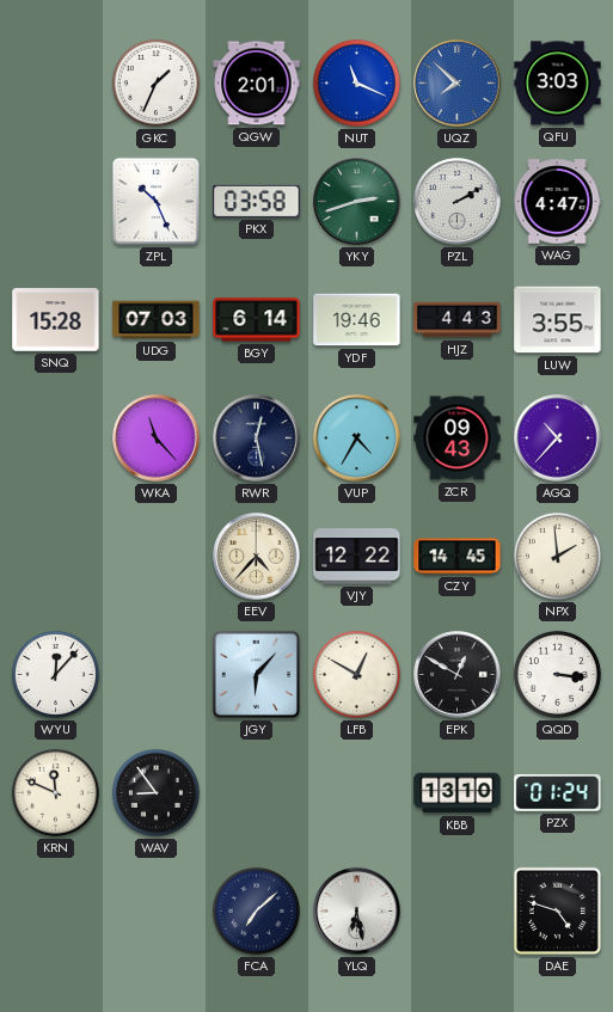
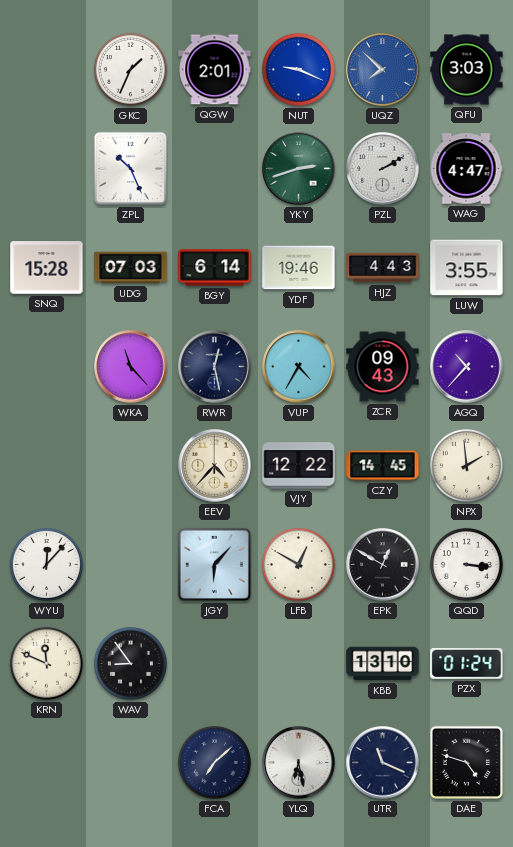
NUT: 11:19 -> 9:19 (298, 69)
PKX: 03:58 -> none (257, 201)
UTR: none -> 11:19 (383, 763)
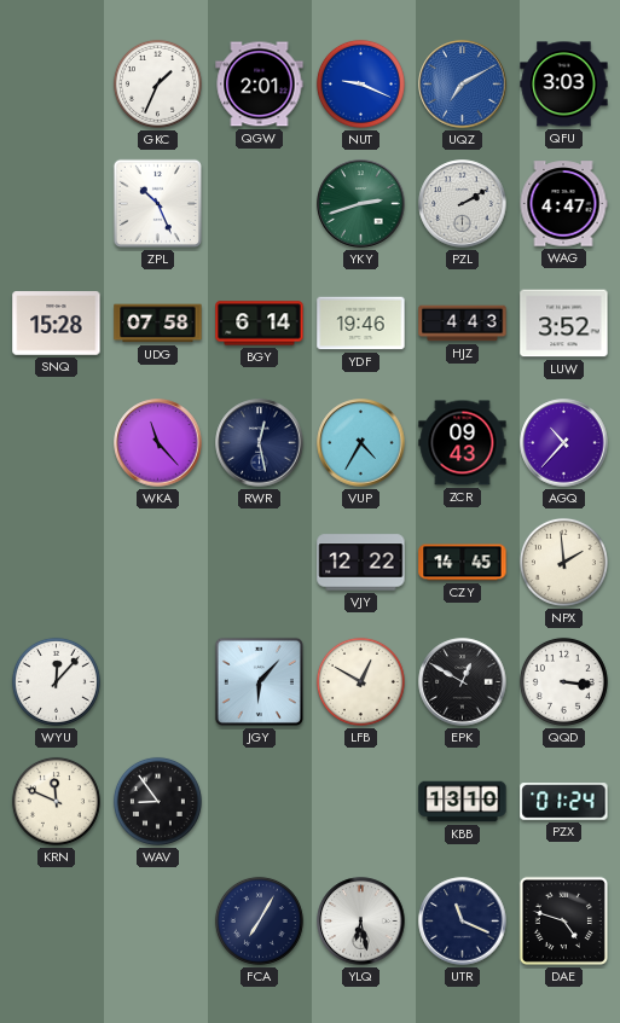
UQZ: 7:52 -> 7:10 (463, 85)
UDG: 07:03 -> 07:58 (158, 324)
LUW: 3:55 -> 3:52 (564, 324)
EEV: 4:37 -> none (215, 466)
FCA: 7:08 -> 7:05 (259, 920)
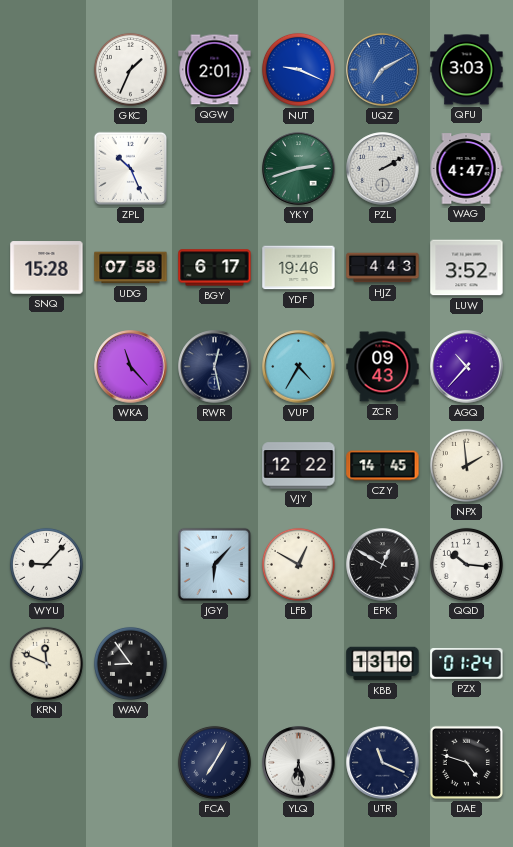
BGY: 6:14 -> 6:17 (215, 268)
WYU: 12:07 -> 9:07 (46, 564)
QQD: 3:16 -> 10:16 (466, 564)
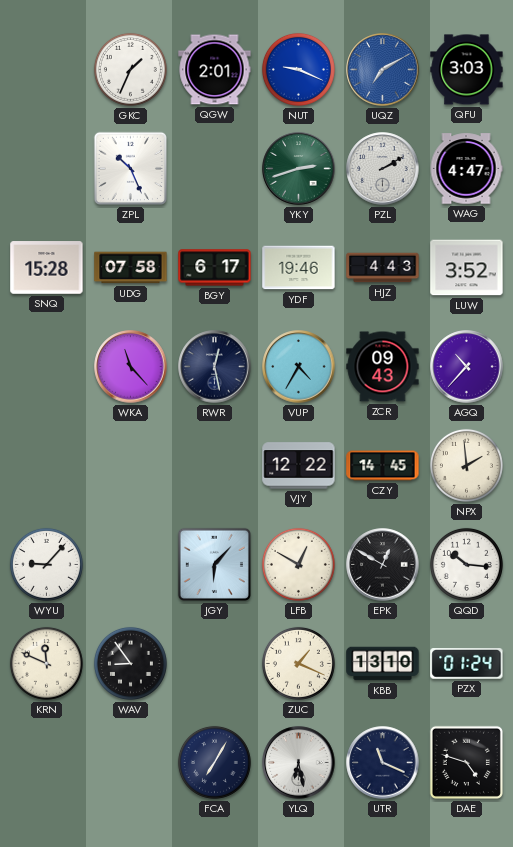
ZUC: none -> 1:19 (298, 663)
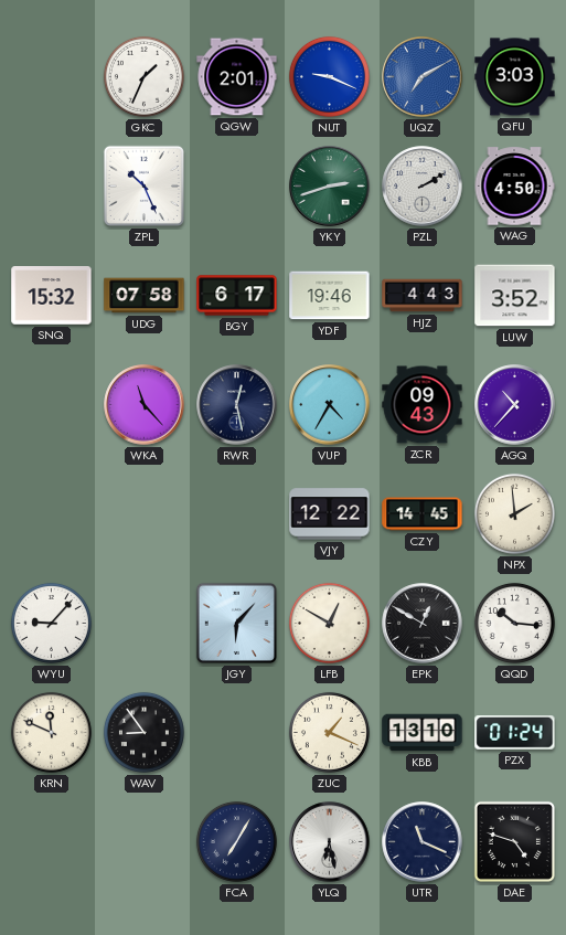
WAG: 4:47 -> 4:50 (514, 187)
SNQ: 15:28 -> 15:32 (52, 296)
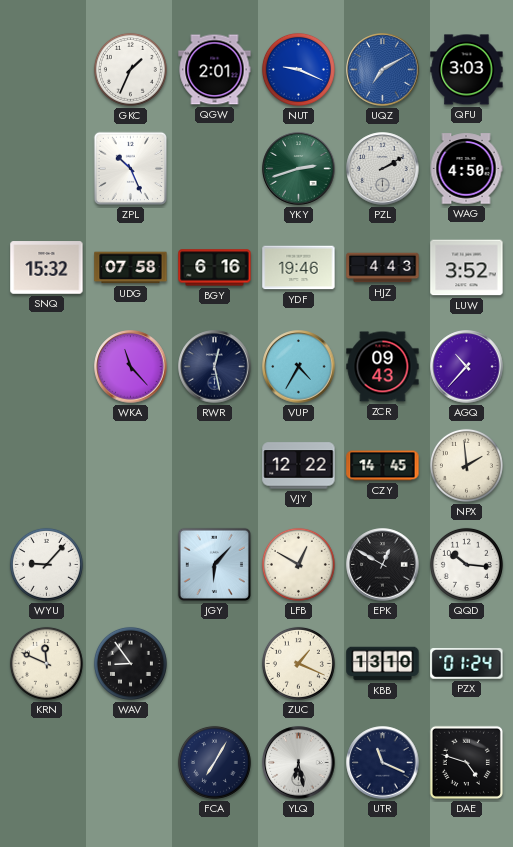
BGY: 6:17 -> 6:16 (215, 268)
